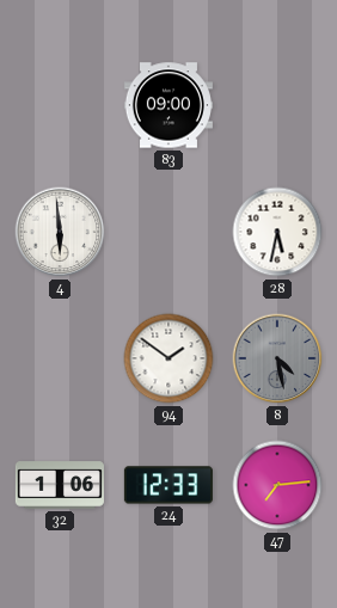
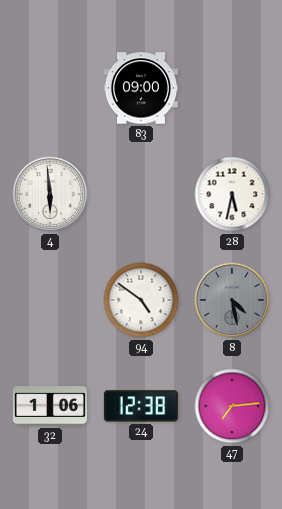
94: 1:51 -> 4:51 (141, 300)
24: 12:33 -> 12:38 (141, 406)
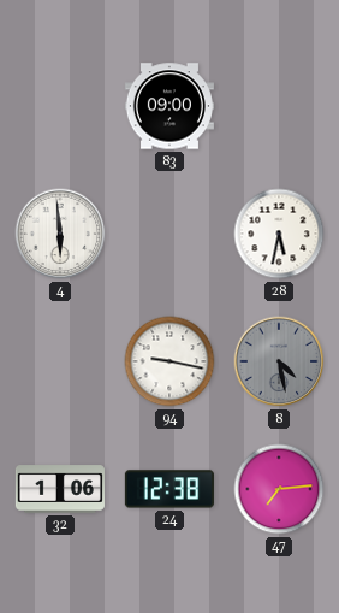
94: 4:51 -> 9:17 (169, 361)
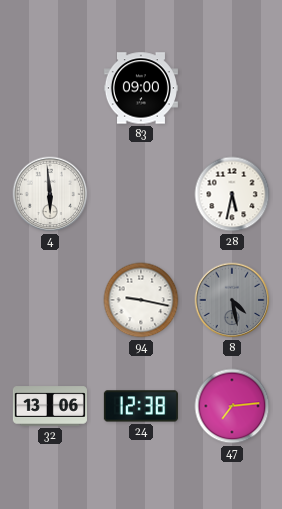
32: 1:06 -> 13:06 (50, 406)
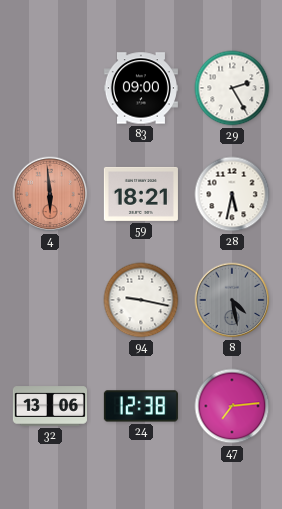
29: none -> 2:25 (232, 88)
4 dial: white -> salmon (50, 194)
59: none -> 18:21 (141, 194)
